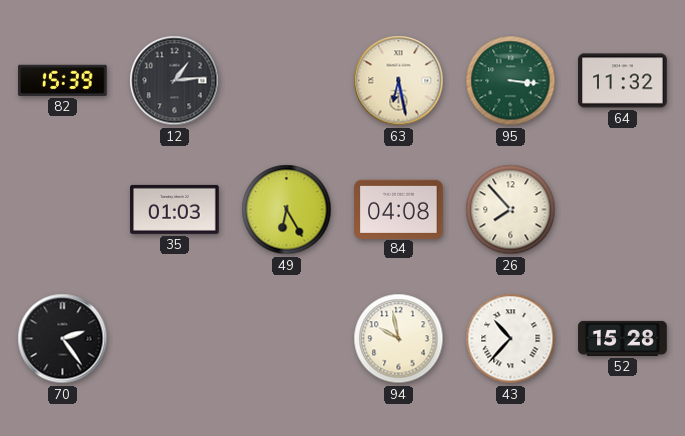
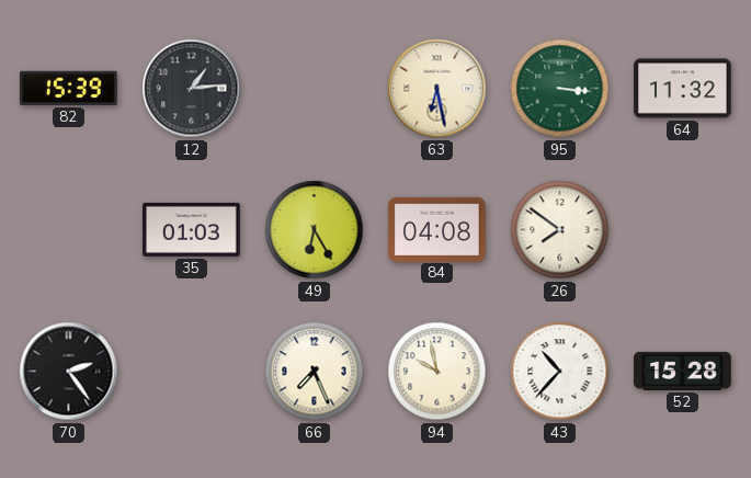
26: 7:53 -> 7:51 (560, 230)
66: none -> 7:26 (315, 372)
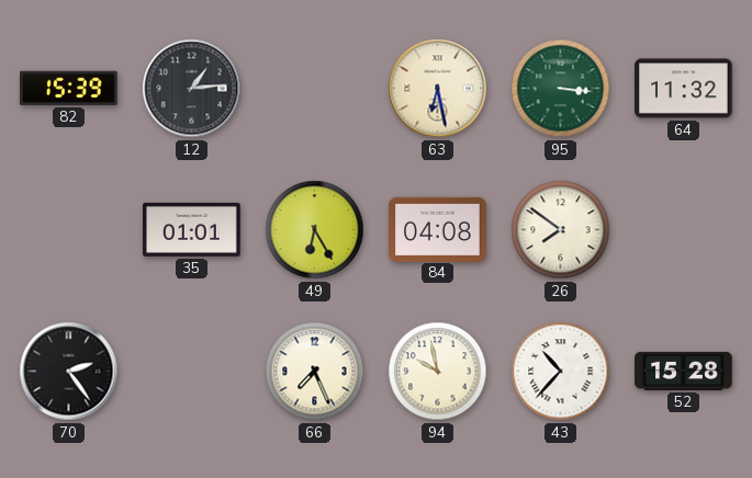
35: 01:03 -> 01:01 (192, 229)
